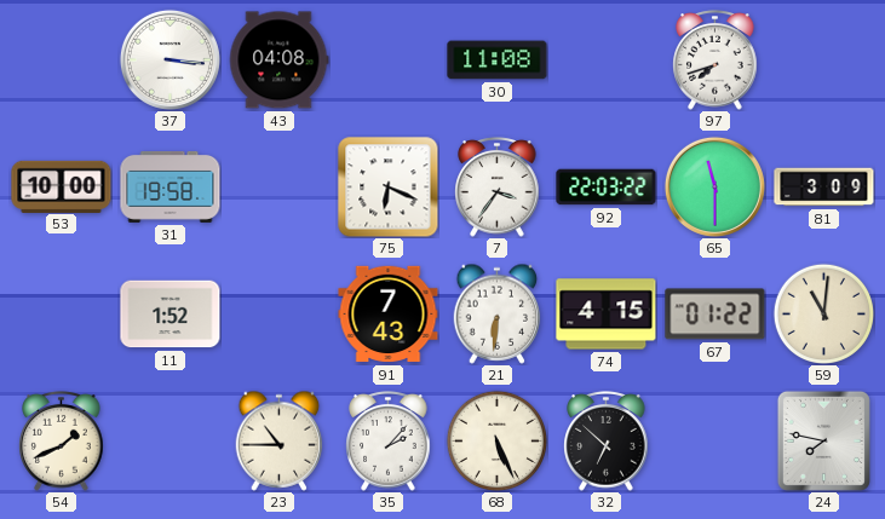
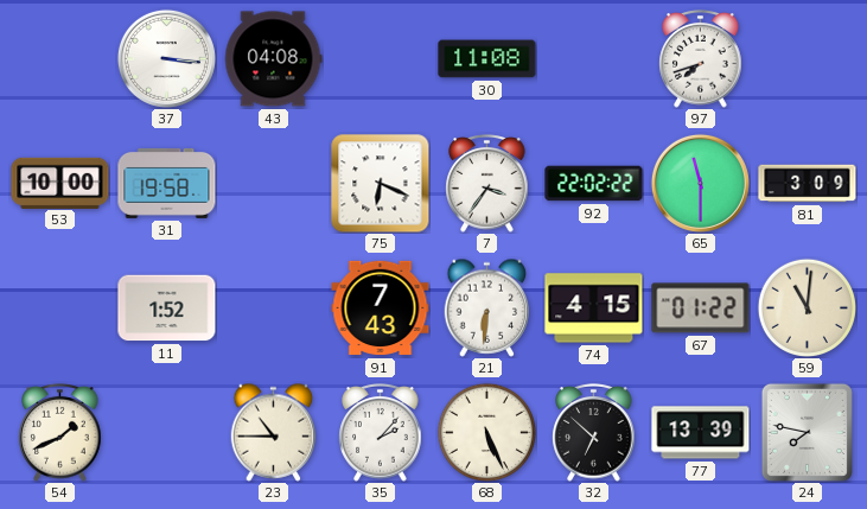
92: 22:03 -> 22:02 (594, 184)
77: none -> 13:39 (701, 433)
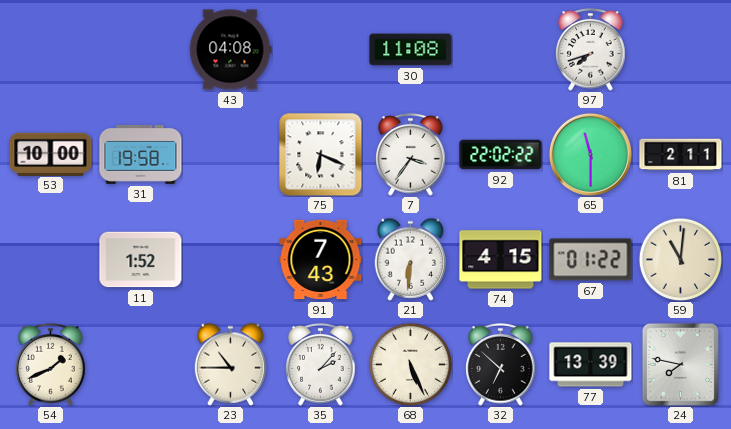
37: 3:16 -> none (166, 58)
81: 3:09 -> 2:11 (681, 155)
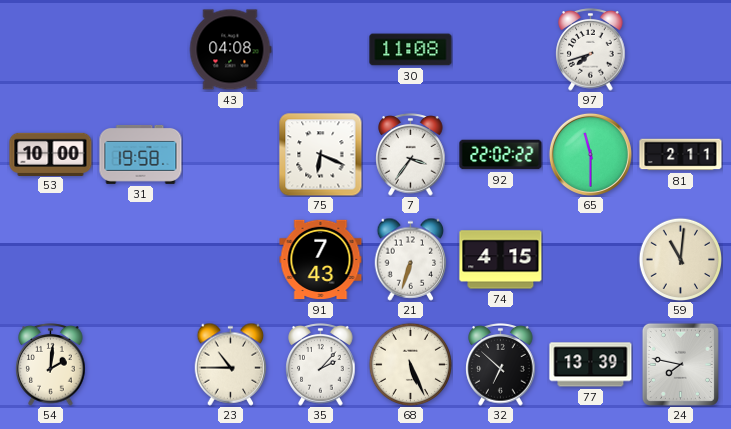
11: 1:52 -> none (141, 260)
21: 6:31 -> 6:33 (411, 259)
67: 01:22 -> none (591, 260)
54: 1:41 -> 2:01 (51, 365)
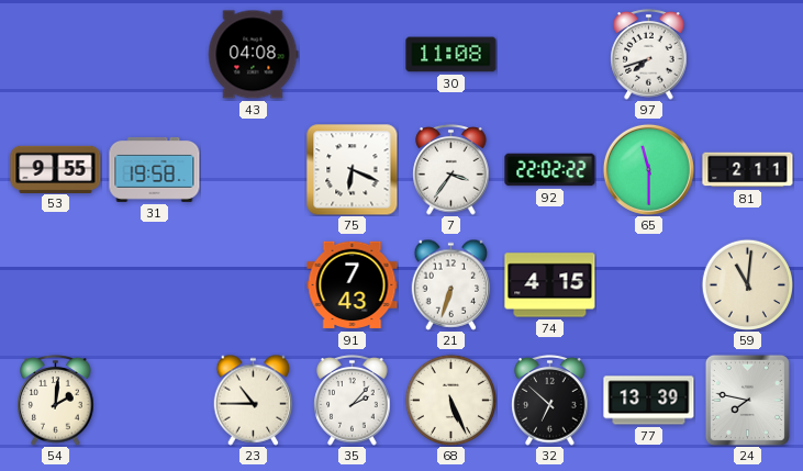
53: 10:00 -> 9:55 (56, 169)
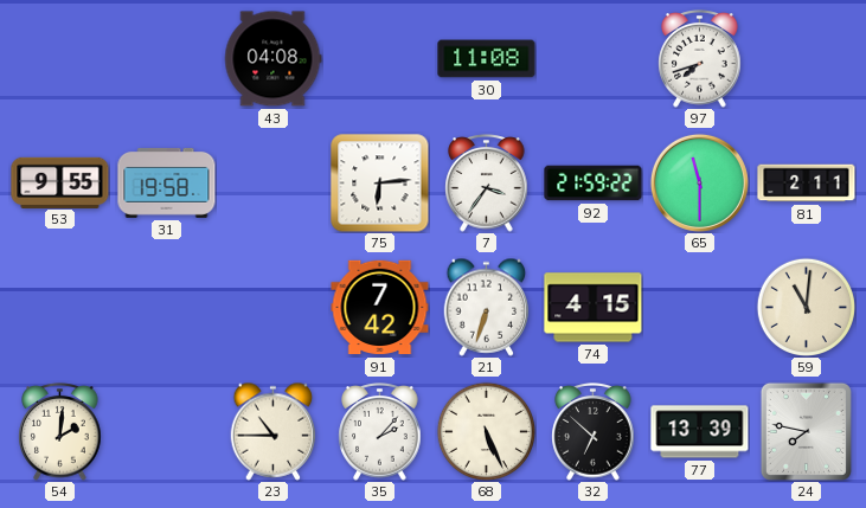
75: 6:19 -> 6:14 (380, 184)
92: 22:02 -> 21:59 (594, 184)
91: 7:43 -> 7:42 (380, 308)
